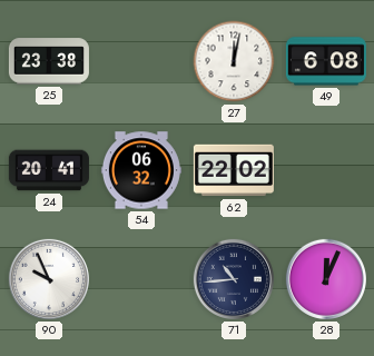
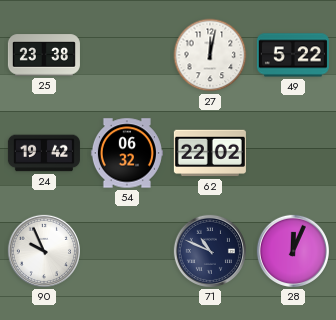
49: 6:08 -> 5:22 (293, 55)
24: 20:41 -> 19:42 (44, 153)
71: 10:44 -> 10:49 (210, 251)
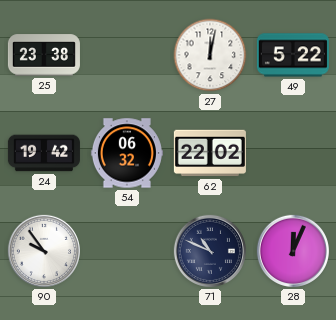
90: 9:56 -> 9:54 (44, 251)
